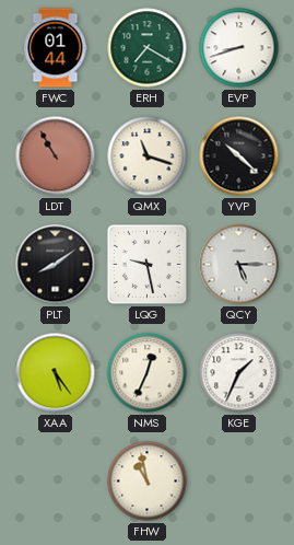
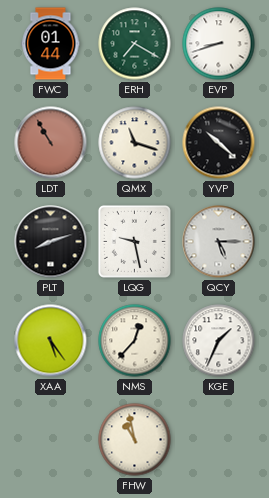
PLT: 8:09 -> 8:12 (51, 242)
NMS: 12:34 -> 12:37 (135, 341)
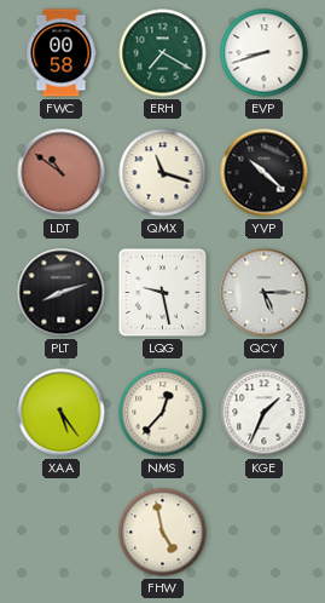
FWC: 01:44 -> 00:58 (62, 53)
LDT: 10:55 -> 10:51 (62, 173)
FHW: 10:58 -> 4:58 (163, 533)
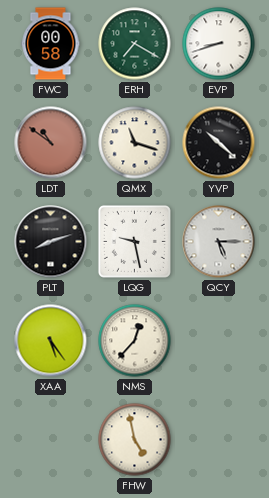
KGE: 1:34 -> none (265, 413)
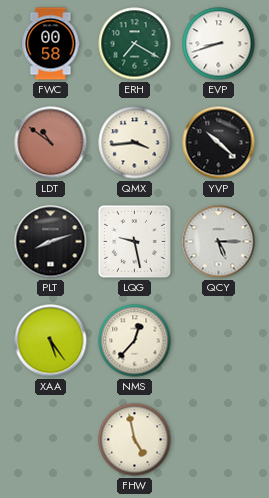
QMX: 11:18 -> 3:44 (135, 143)
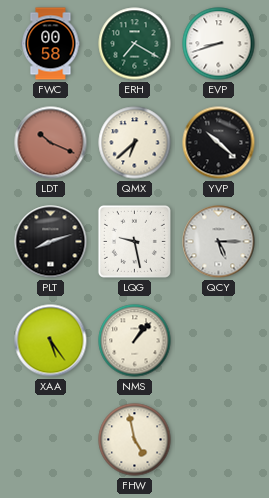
LDT: 10:51 -> 10:19 (51, 143)
QMX: 3:44 -> 6:38 (135, 143)
NMS: 12:37 -> 1:07 (135, 341)
